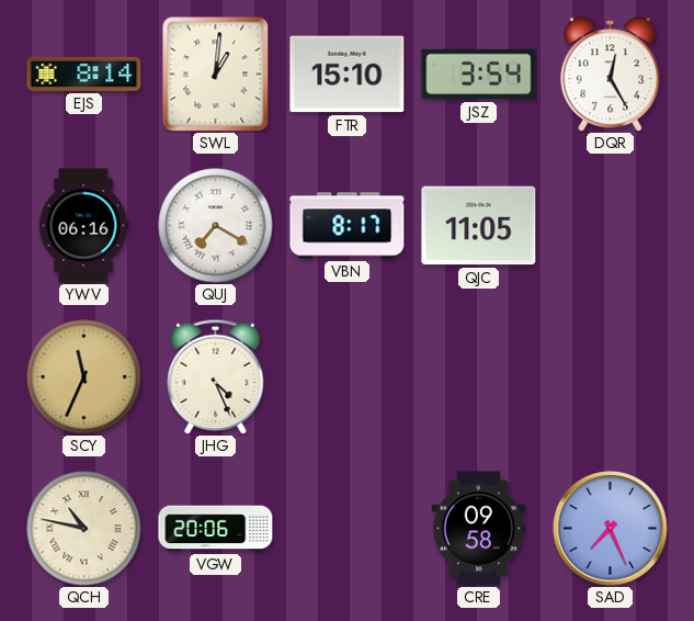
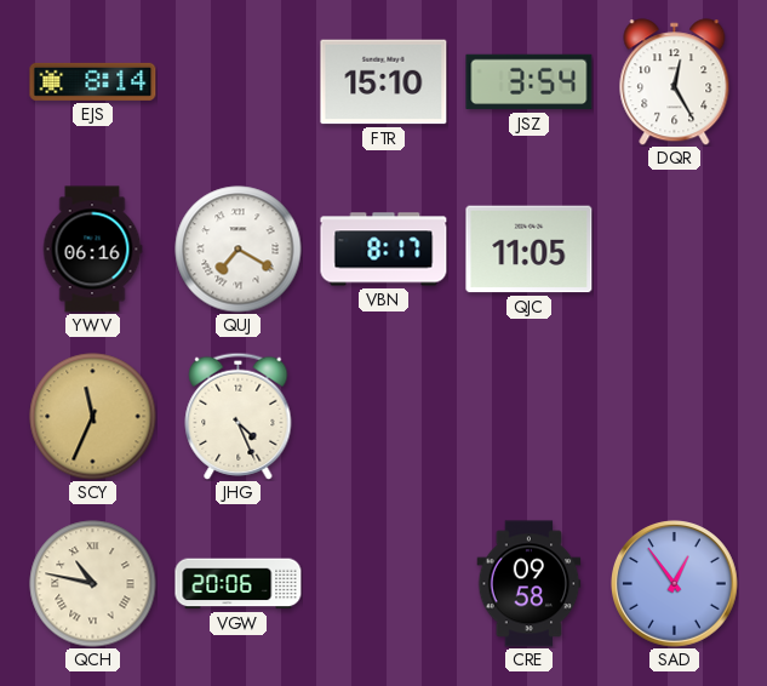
SWL: 1:01 -> none (216, 75)
SAD: 7:26 -> 12:54 (675, 584)
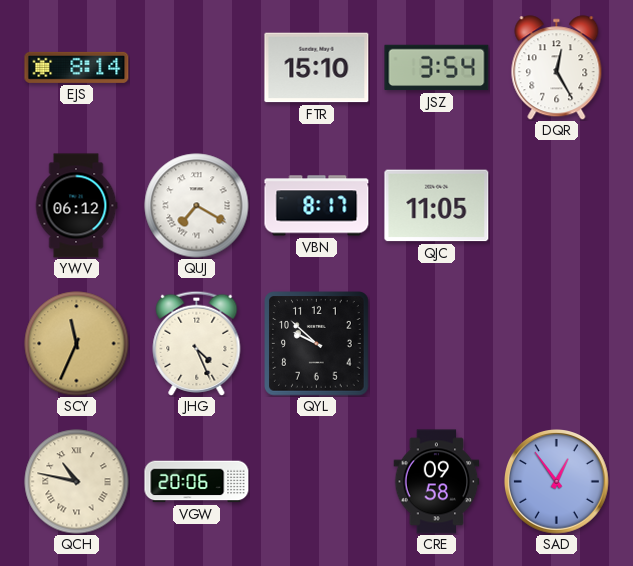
YWV: 06:16 -> 06:12 (76, 206)
QYL: none -> 9:52 (317, 344)
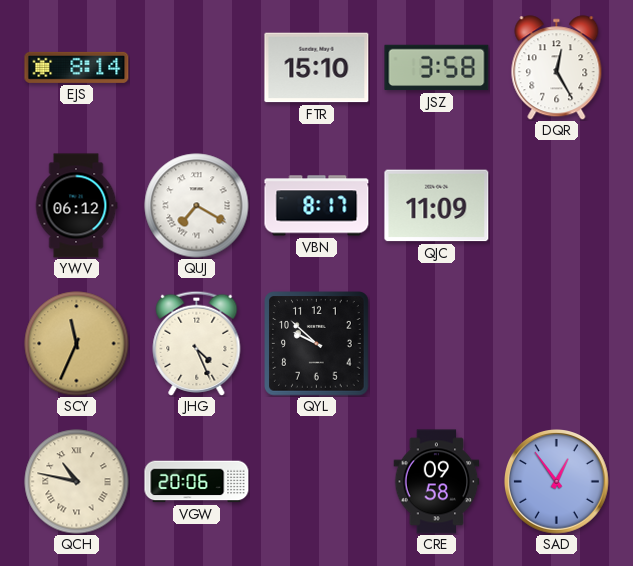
JSZ: 3:54 -> 3:58 (437, 68)
QJC: 11:05 -> 11:09 (437, 206)
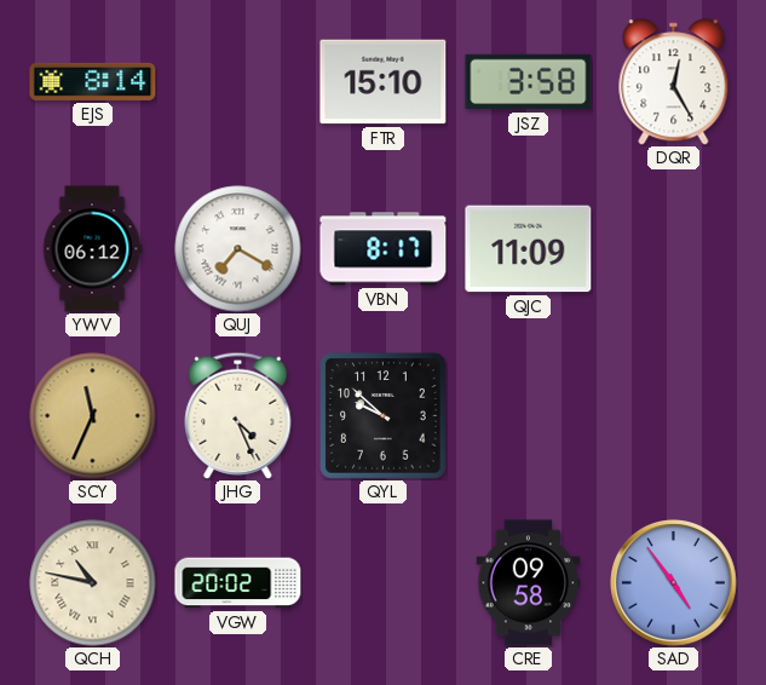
VGW: 20:06 -> 20:02 (238, 583)
SAD: 12:54 -> 4:54 (674, 583)
